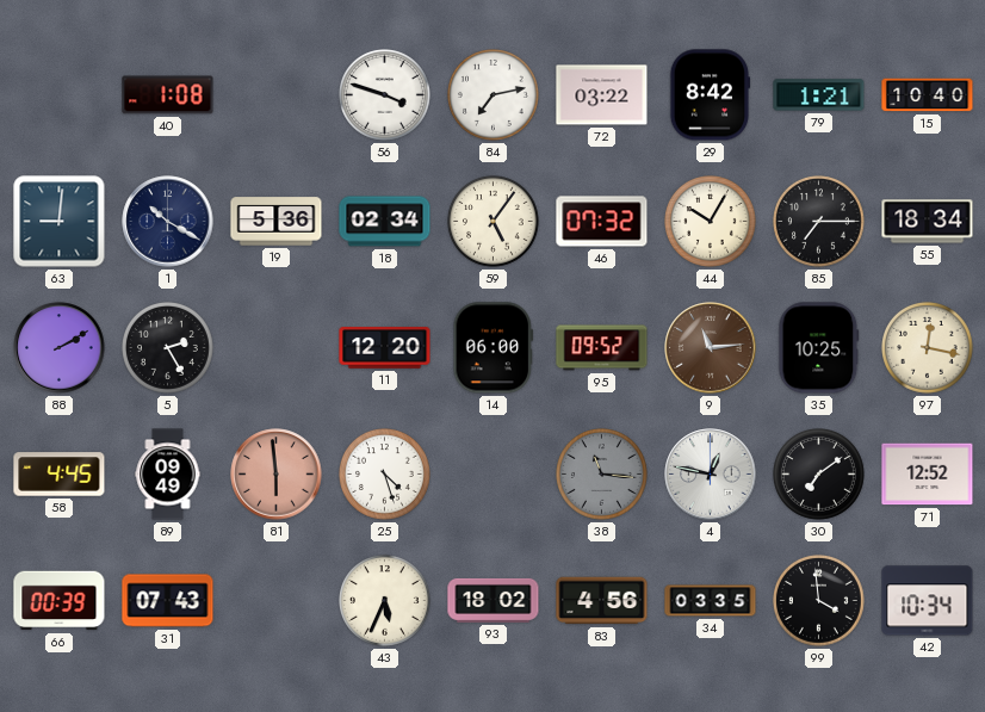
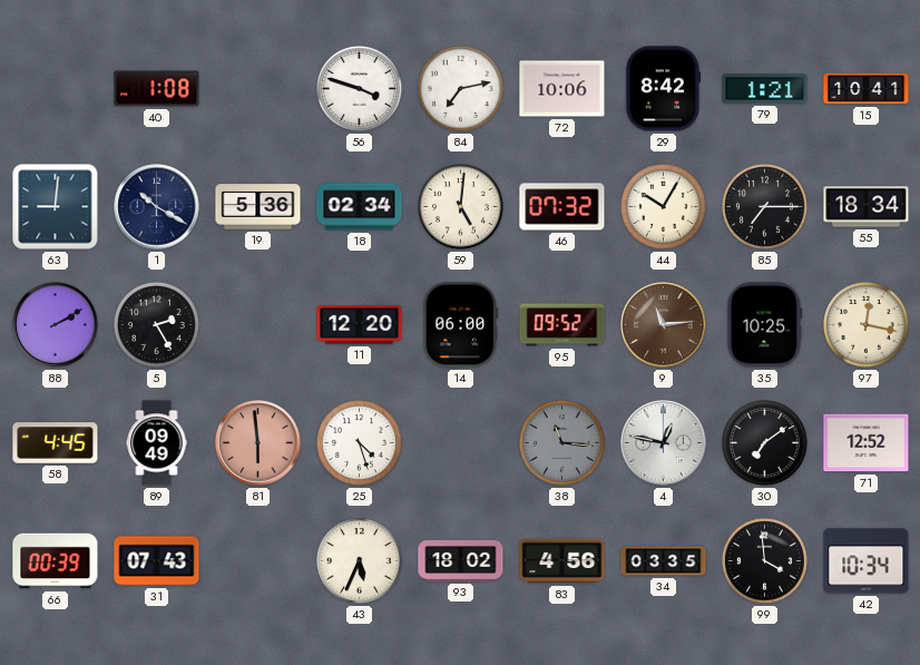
72: 03:22 -> 10:06 (562, 89)
15: 10:40 -> 10:41 (867, 89)
59: 5:06 -> 5:01 (461, 207)
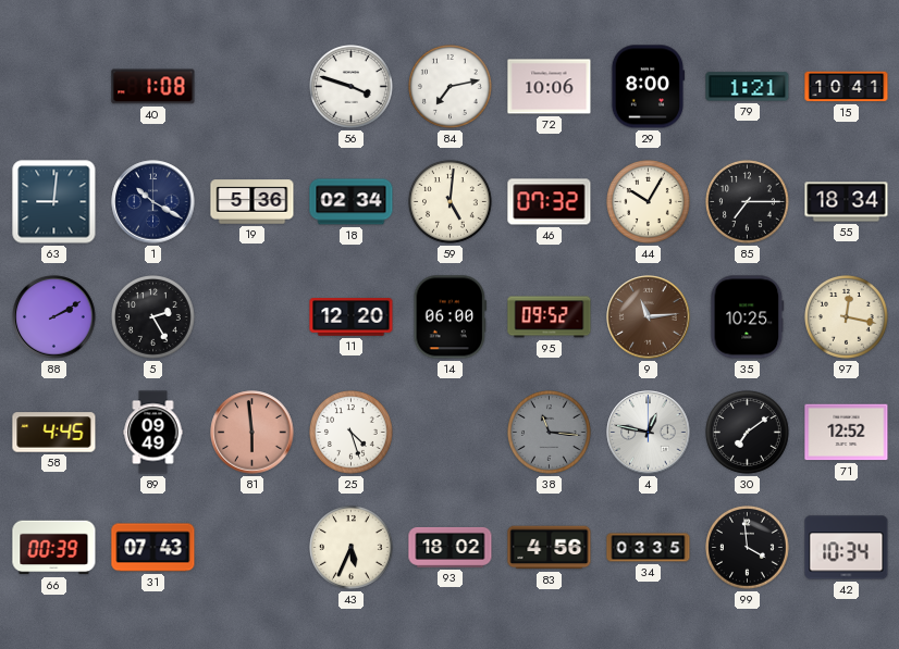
29: 8:42 -> 8:00 (648, 87)
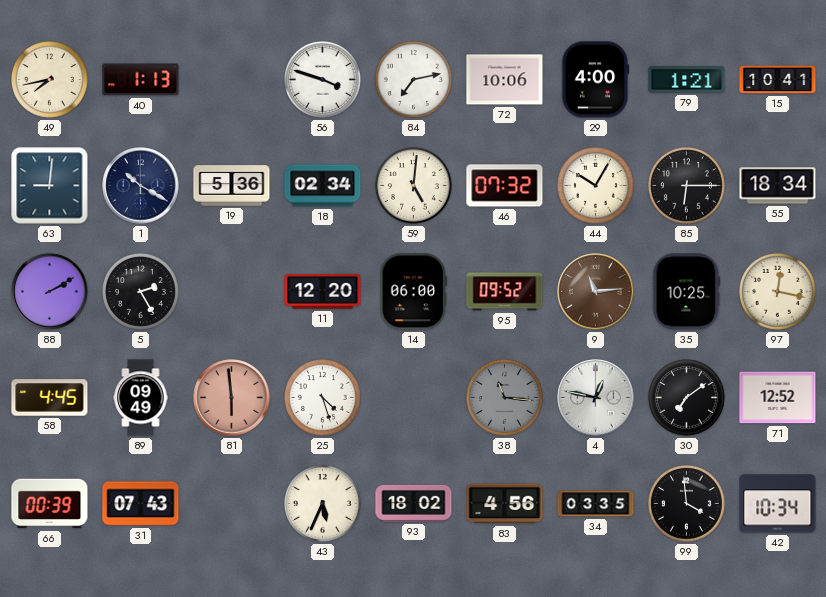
49: none -> 7:43 (50, 80)
40: 1:08 -> 1:13 (141, 80)
29: 8:00 -> 4:00 (595, 80)
85: 7:15 -> 6:15 (687, 186)
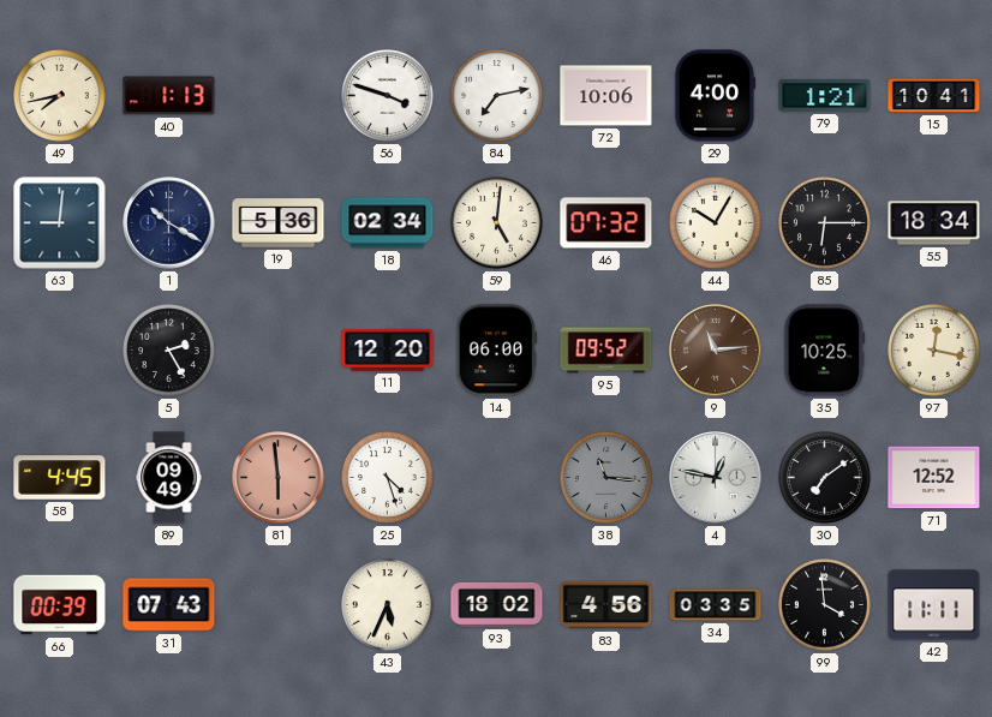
88: 2:10 -> none (50, 292)
42: 10:34 -> 11:11 (934, 605)
